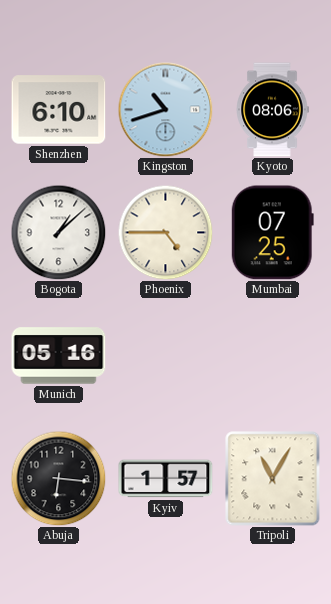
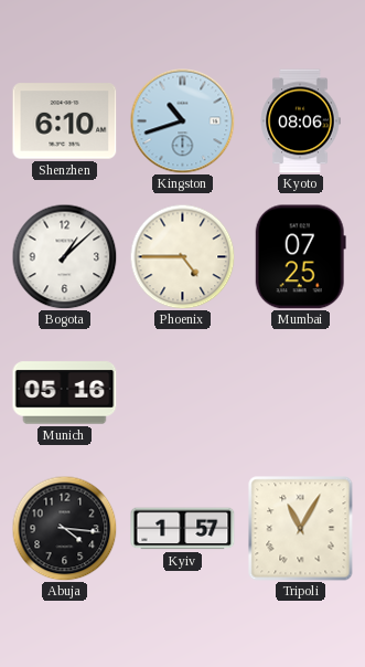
Abuja: 6:16 -> 4:16 (64, 528)
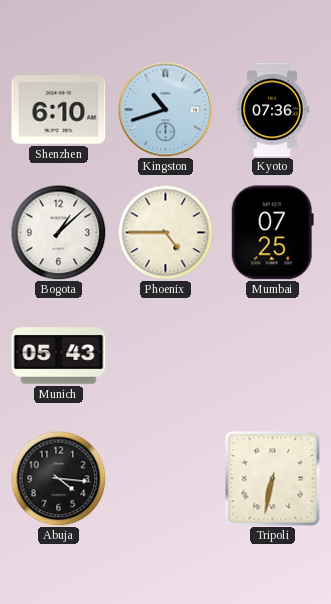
Kyoto: 08:06 -> 07:36 (272, 110)
Munich: 05:16 -> 05:43 (59, 356)
Kyiv: 1:57 -> none (183, 529)
Tripoli: 11:05 -> 6:32 (273, 479)
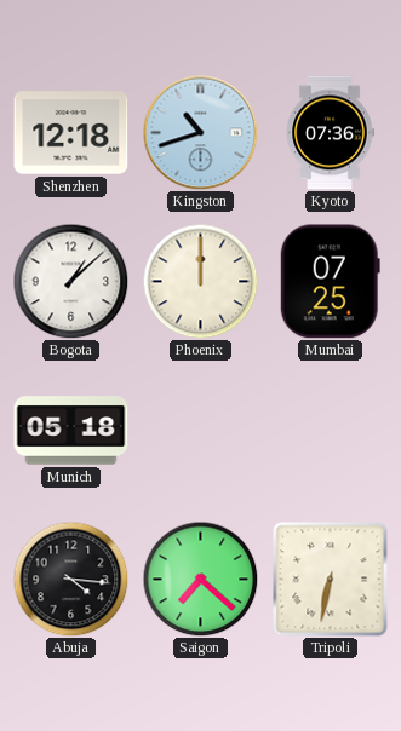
Shenzhen: 6:10 -> 12:18 (71, 133)
Phoenix: 4:45 -> 12:00 (200, 281)
Munich: 05:43 -> 05:18 (71, 431)
Saigon: none -> 7:22 (200, 579)
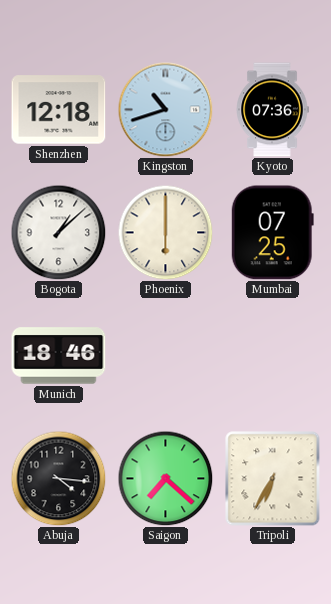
Phoenix: 12:00 -> 6:00 (165, 232)
Munich: 05:18 -> 18:46 (59, 356)
Tripoli: 6:32 -> 6:35 (273, 479)
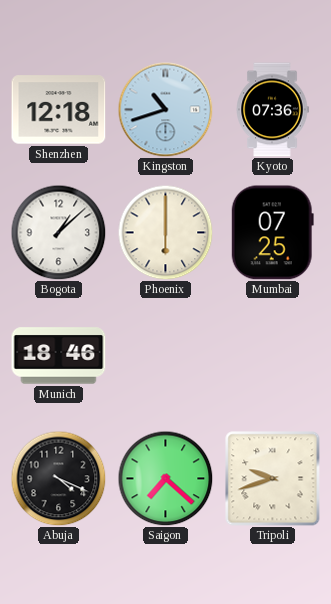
Abuja: 4:16 -> 4:19 (58, 478)
Tripoli: 6:35 -> 9:42 (273, 479)
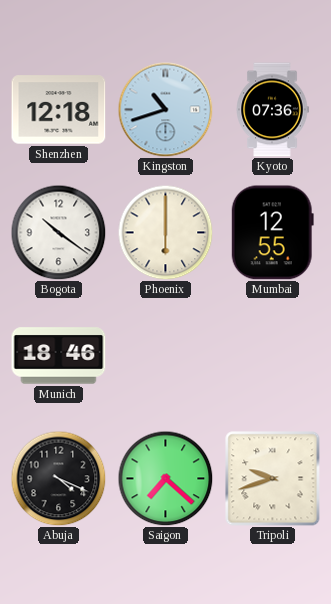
Bogota: 1:08 -> 10:21 (58, 232)
Mumbai: 07:25 -> 12:55 (272, 233)
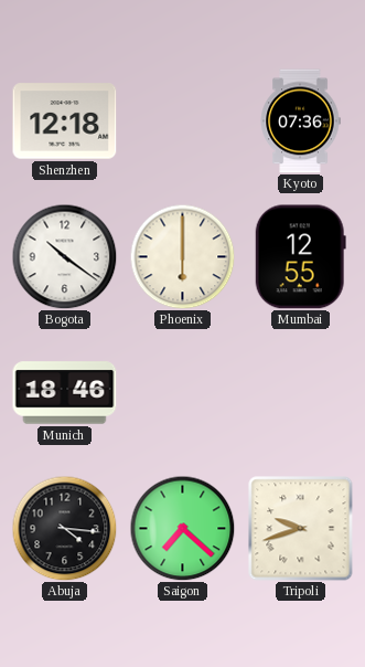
Kingston: 10:42 -> none (165, 109)
Abuja: 4:19 -> 4:16 (64, 528)
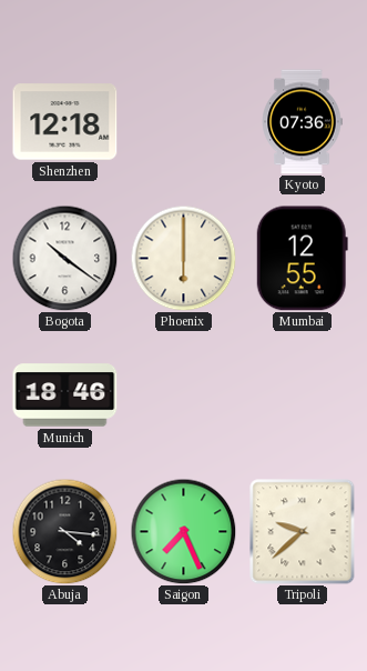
Saigon: 7:22 -> 7:26 (183, 531)
Tripoli: 9:42 -> 9:38 (303, 532)
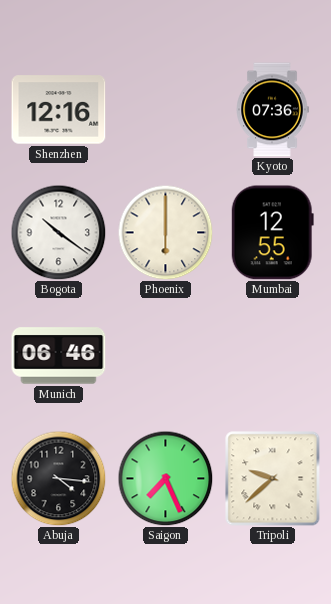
Shenzhen: 12:18 -> 12:16 (59, 110)
Munich: 18:46 -> 06:46 (59, 356)
